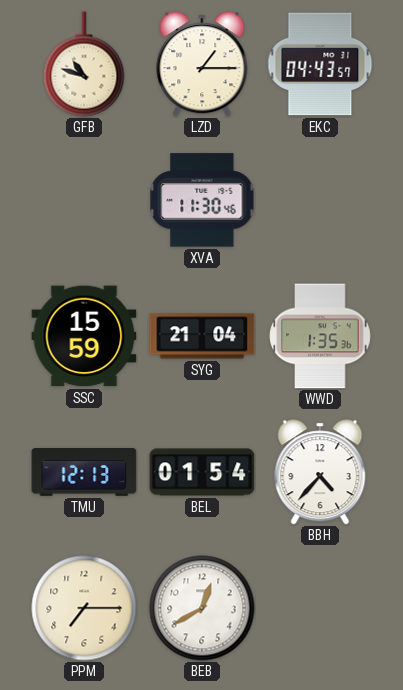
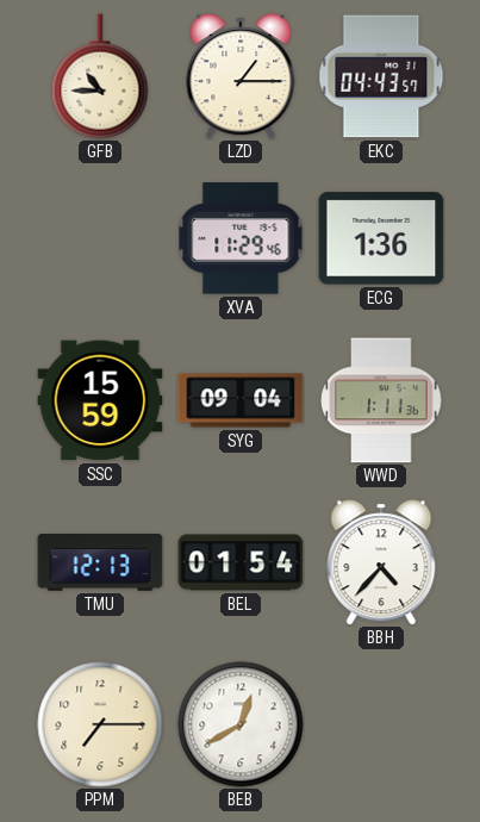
GFB: 10:48 -> 10:45 (100, 76)
XVA: 11:30 -> 11:29 (241, 238)
ECG: none -> 1:36 (381, 238)
SYG: 21:04 -> 09:04 (241, 400)
WWD: 1:35 -> 1:11 (381, 400)
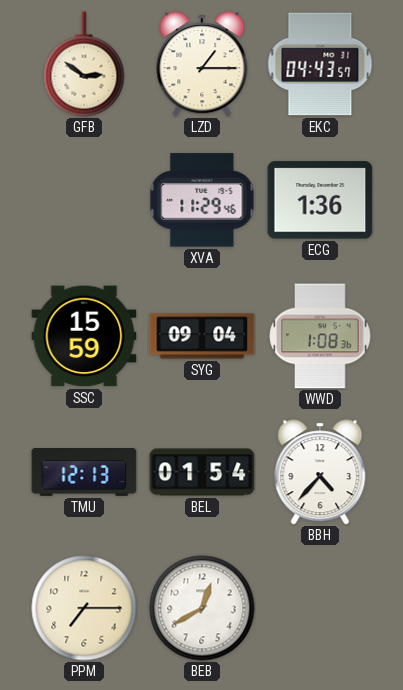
GFB: 10:45 -> 2:51 (84, 64)
WWD: 1:11 -> 1:08 (320, 336)
